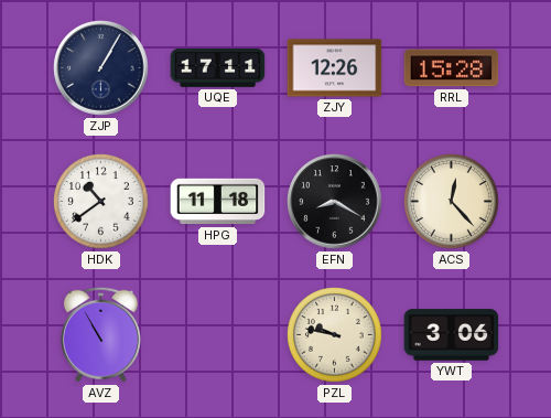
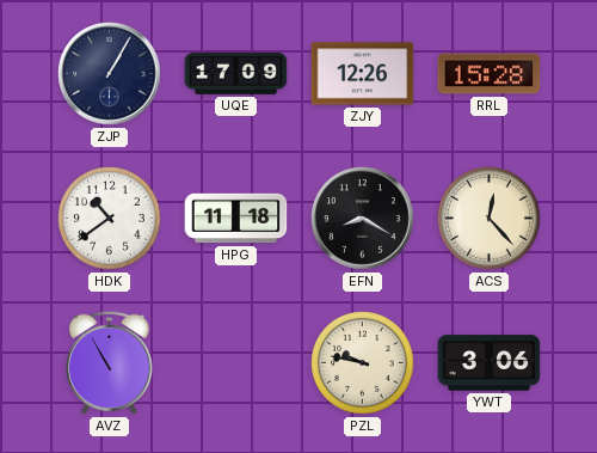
UQE: 17:11 -> 17:09 (236, 73)
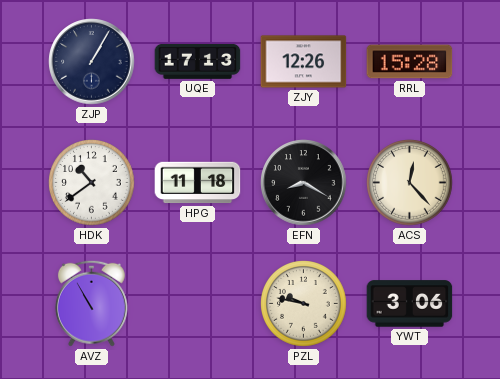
UQE: 17:09 -> 17:13 (198, 61)
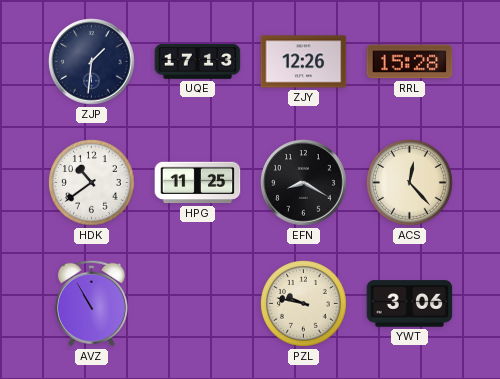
ZJP: 1:05 -> 1:31 (92, 62)
HPG: 11:18 -> 11:25 (198, 183)
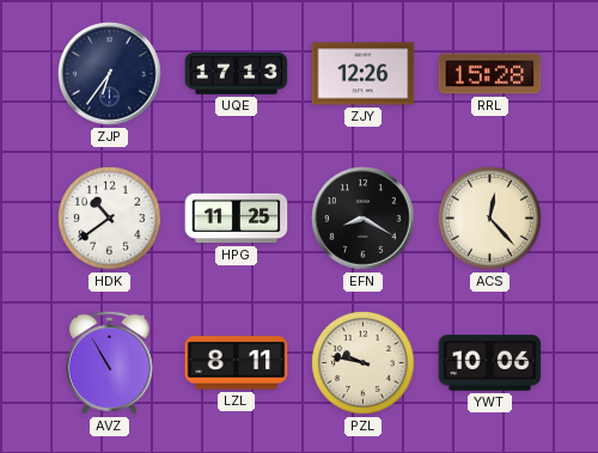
ZJP: 1:31 -> 6:36 (110, 74)
LZL: none -> 8:11 (237, 363)
YWT: 3:06 -> 10:06 (490, 363)
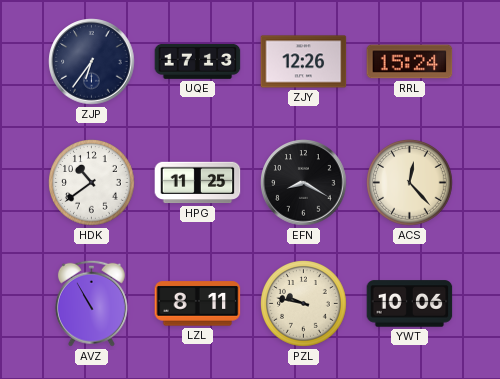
RRL: 15:28 -> 15:24 (410, 62)
